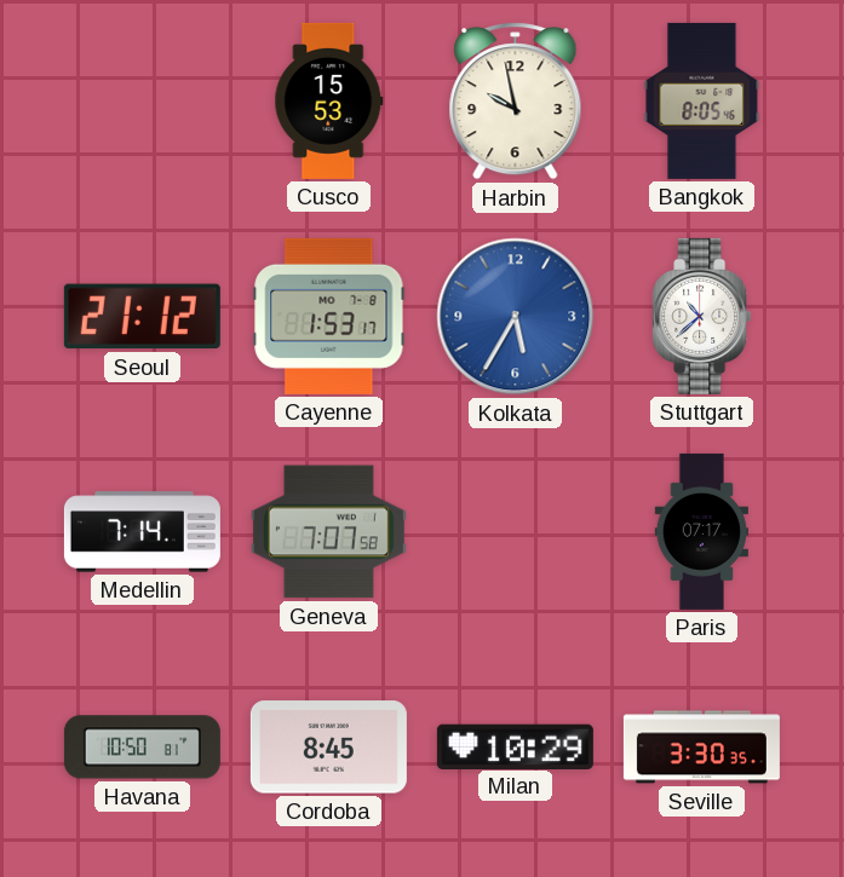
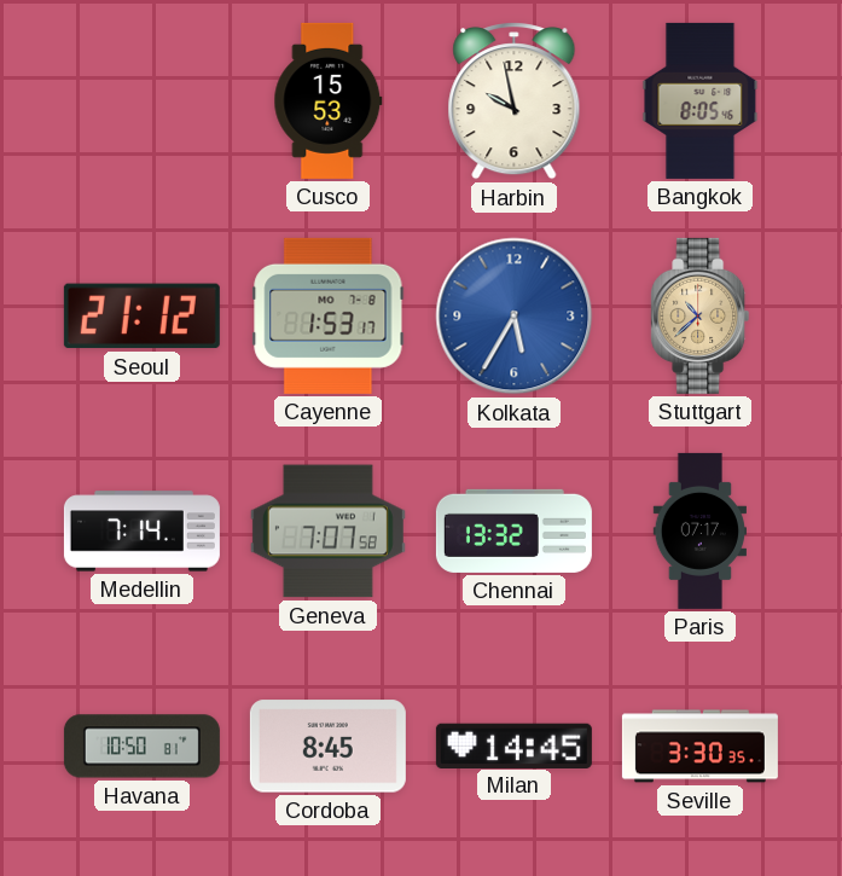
Stuttgart dial: white -> champagne (701, 315)
Chennai: none -> 13:32 (513, 530)
Milan: 10:29 -> 14:45 (513, 746)
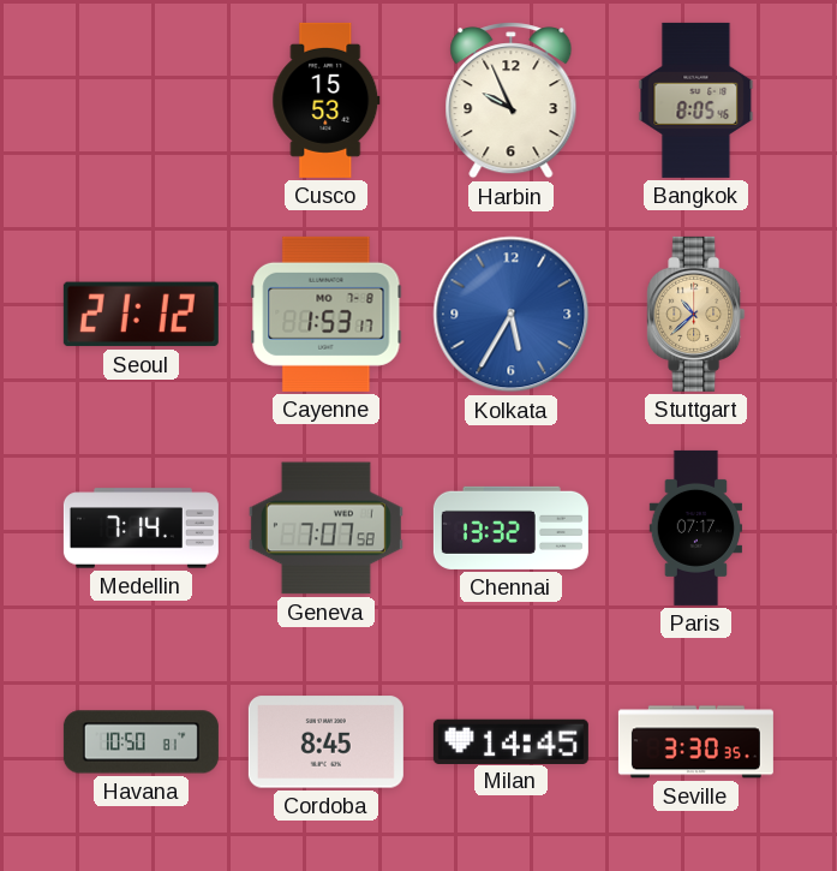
Harbin: 9:58 -> 9:56 (512, 101)
